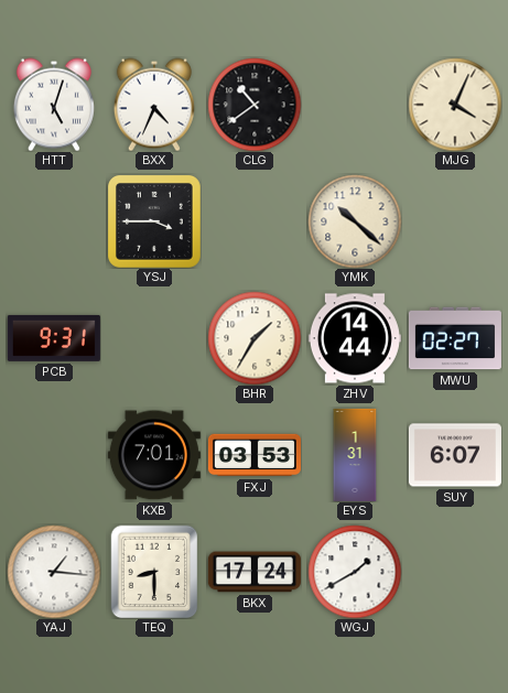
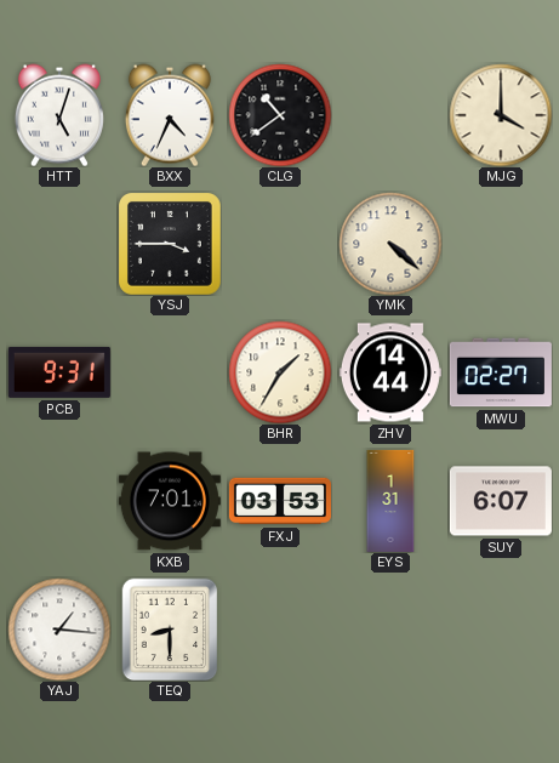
MJG: 4:04 -> 4:00 (501, 115)
YMK: 10:22 -> 4:22 (390, 244)
BKX: 17:24 -> none (255, 572)
WGJ: 1:40 -> none (355, 572)
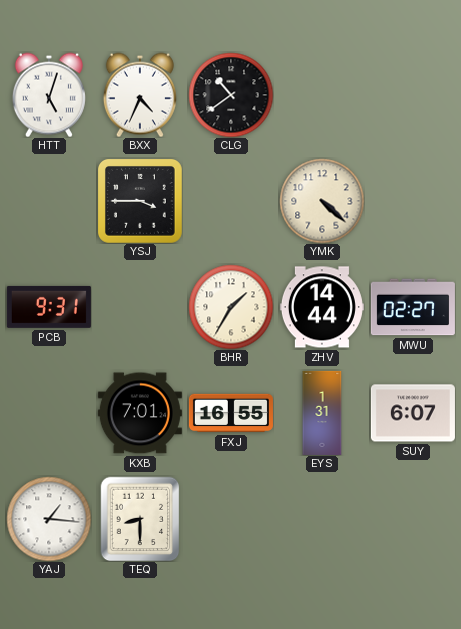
MJG: 4:00 -> none (501, 115)
FXJ: 03:53 -> 16:55 (231, 413)
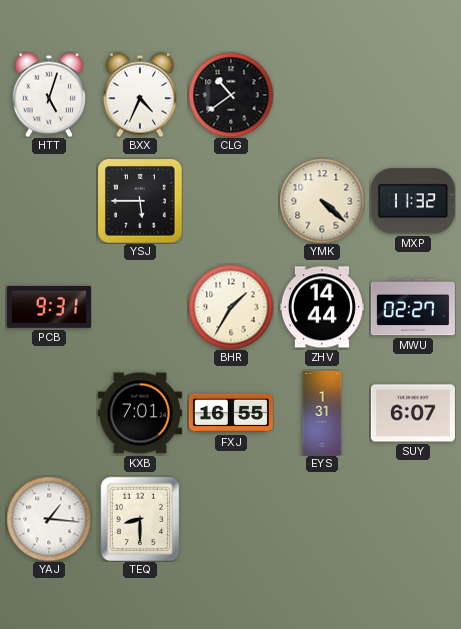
YSJ: 3:45 -> 5:45 (140, 201)
MXP: none -> 11:32 (413, 201)
